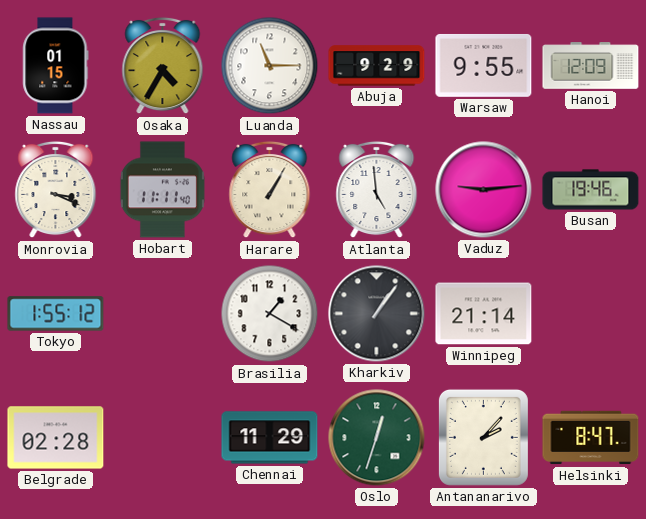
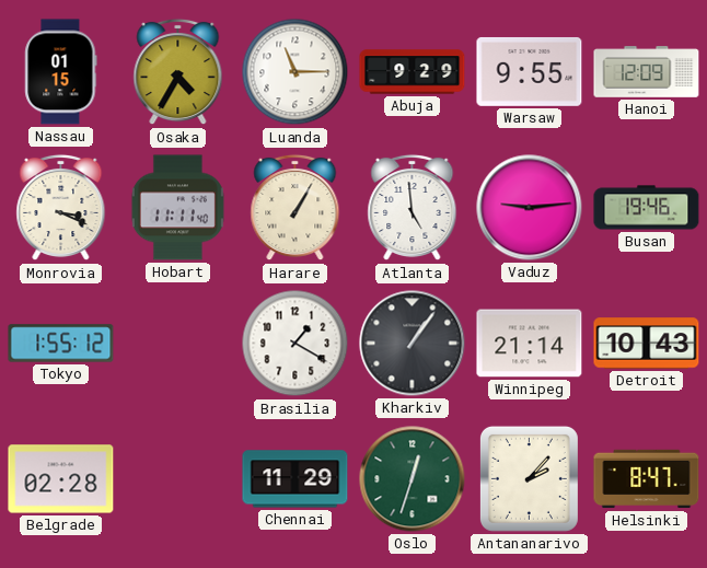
Detroit: none -> 10:43 (647, 344)
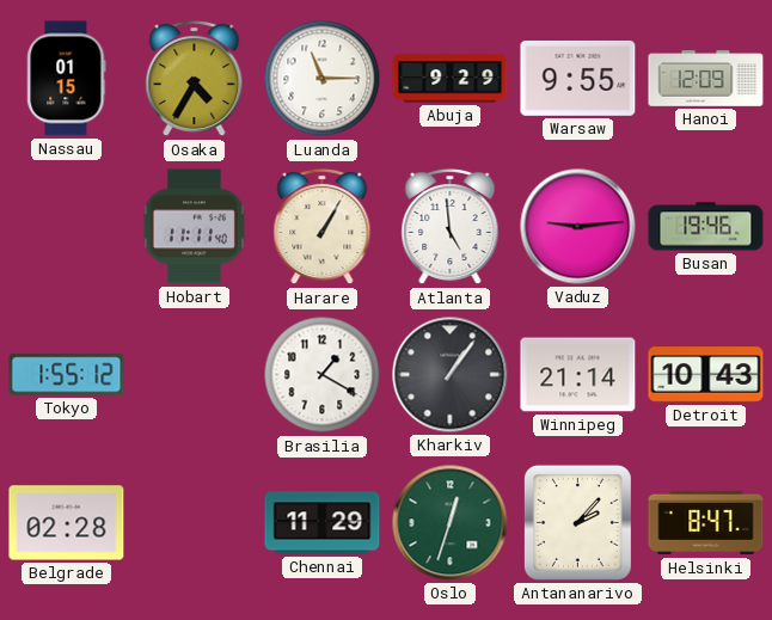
Monrovia: 3:19 -> none (61, 208)
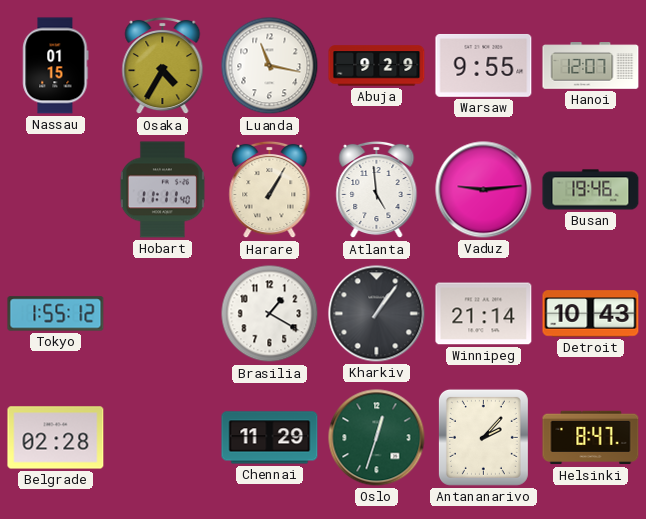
Luanda: 11:15 -> 11:17 (270, 66)
Hanoi: 12:09 -> 12:07 (591, 66)
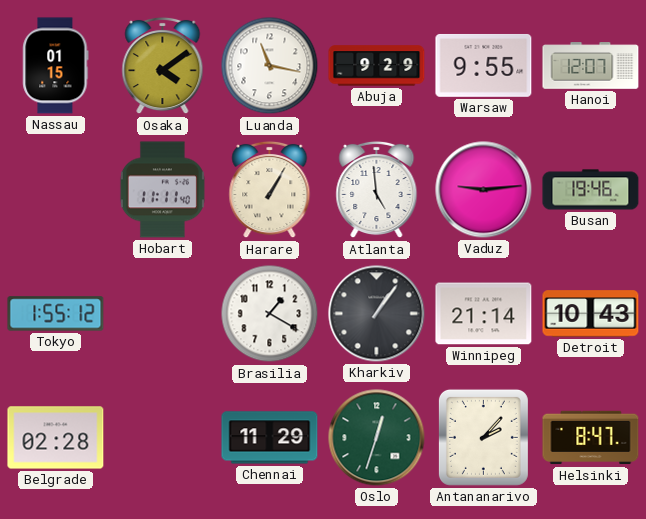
Osaka: 4:35 -> 4:09 (163, 66)
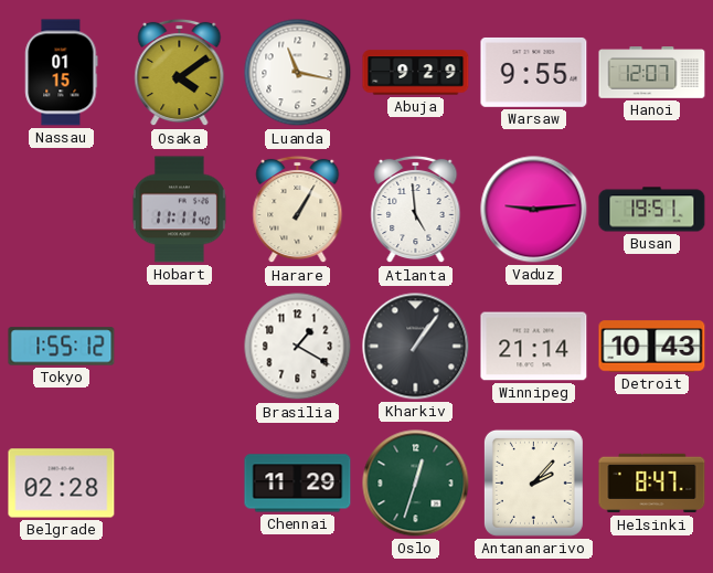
Busan: 19:46 -> 19:51 (652, 210)
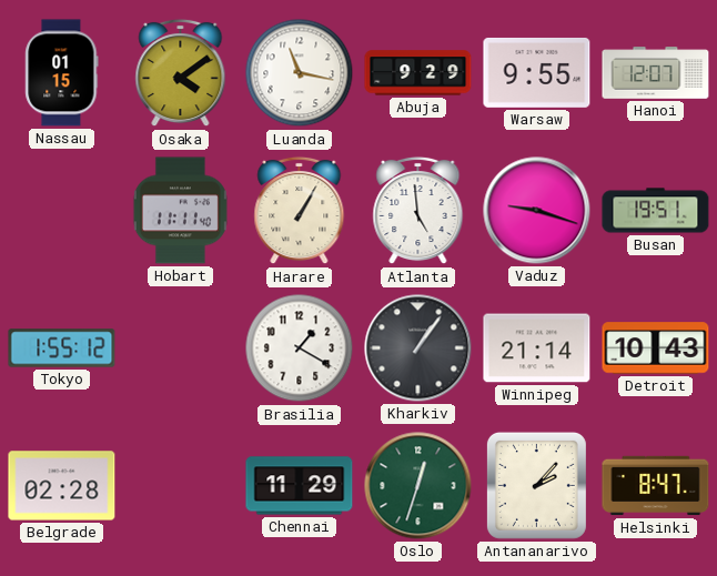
Vaduz: 9:14 -> 9:18 (537, 211)
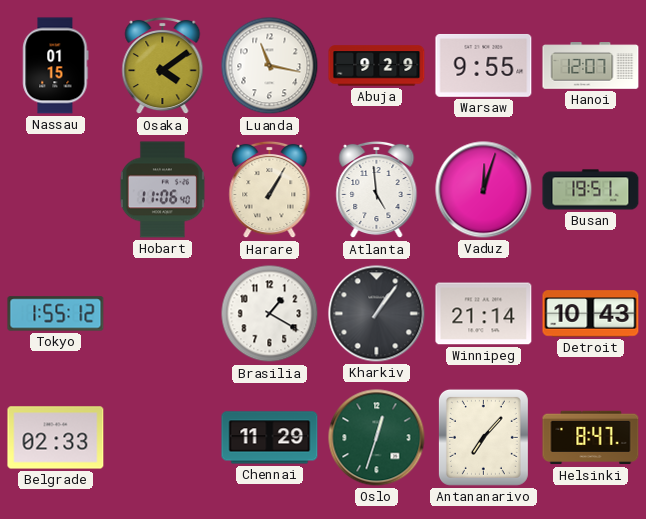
Hobart: 11:11 -> 11:06 (162, 190)
Vaduz: 9:18 -> 12:03 (484, 190)
Belgrade: 02:28 -> 02:33 (56, 438)
Antananarivo: 2:07 -> 7:07 (483, 437)
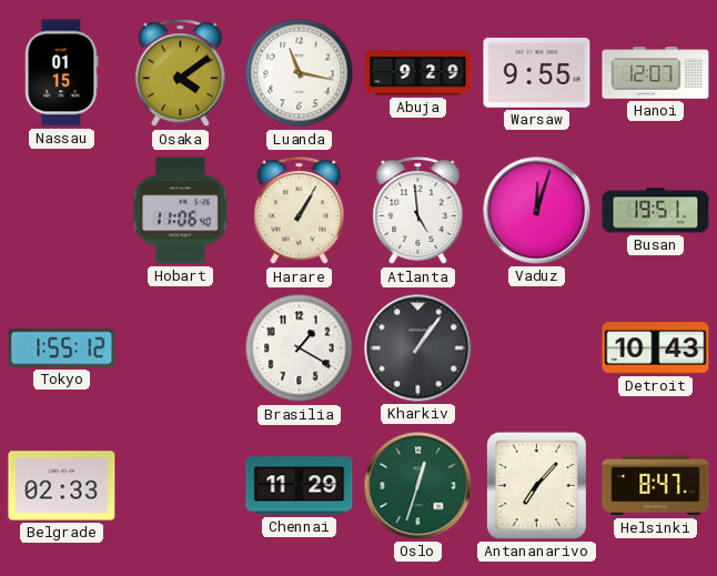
Winnipeg: 21:14 -> none (484, 314)
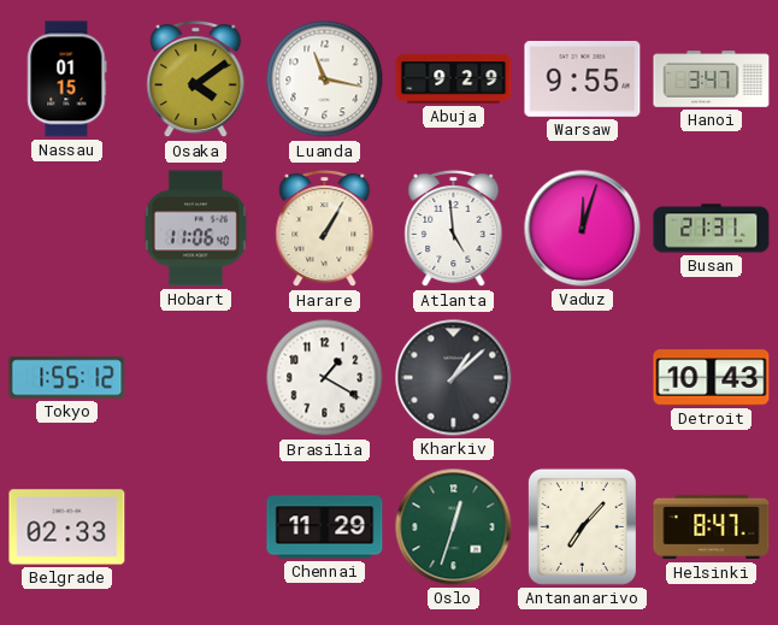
Hanoi: 12:07 -> 3:47 (712, 79)
Busan: 19:51 -> 21:31 (712, 229)
Kharkiv: 1:06 -> 1:08 (454, 378)
